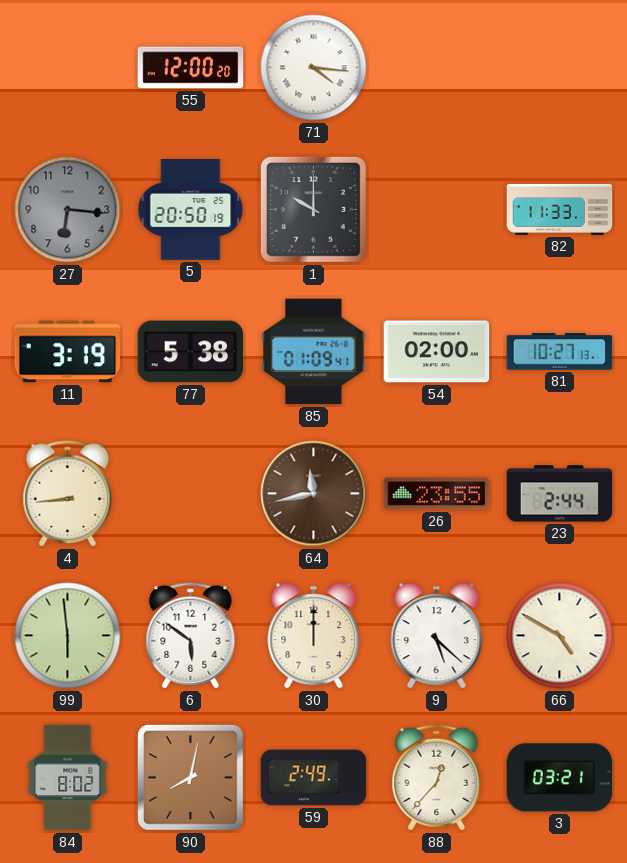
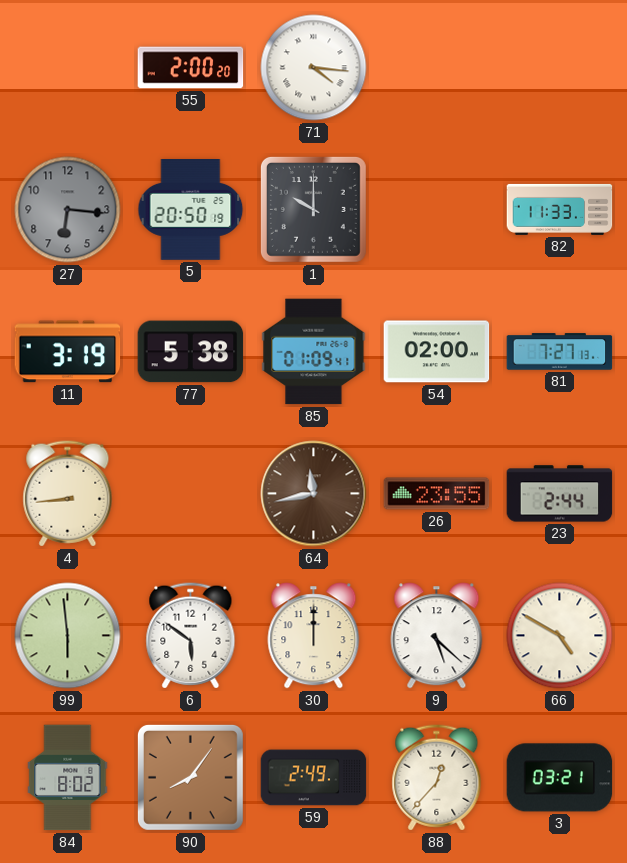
55: 12:00 -> 2:00 (191, 68)
81: 10:27 -> 7:27 (560, 352)
90: 8:02 -> 8:06 (190, 777)
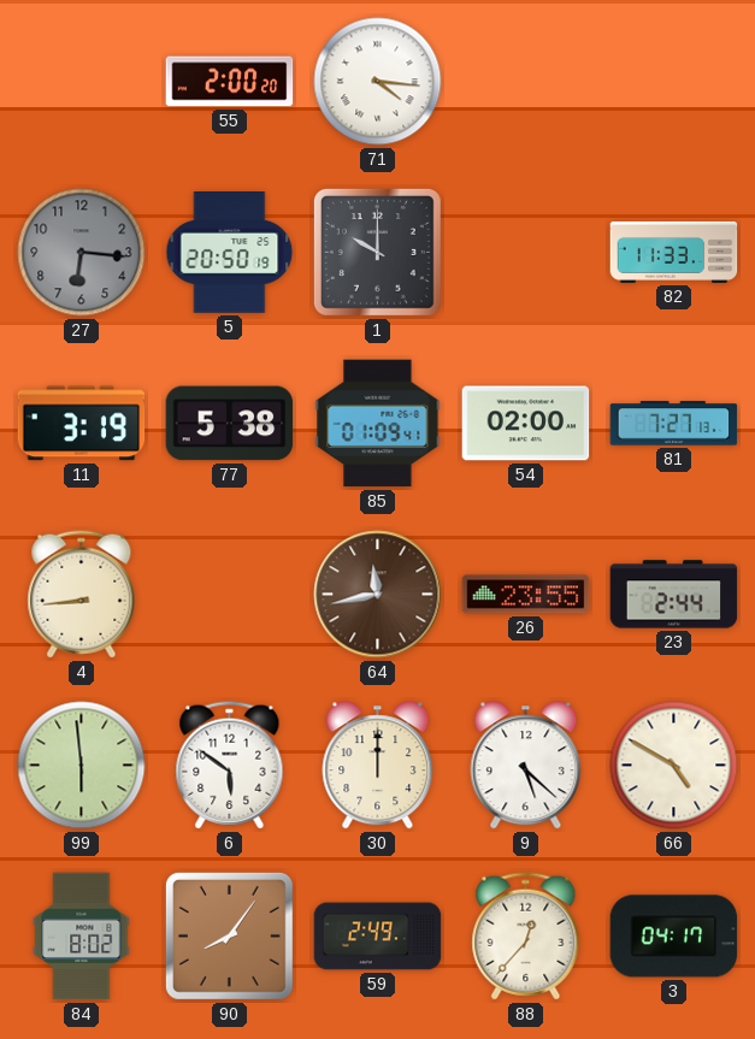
3: 03:21 -> 04:17 (674, 937)
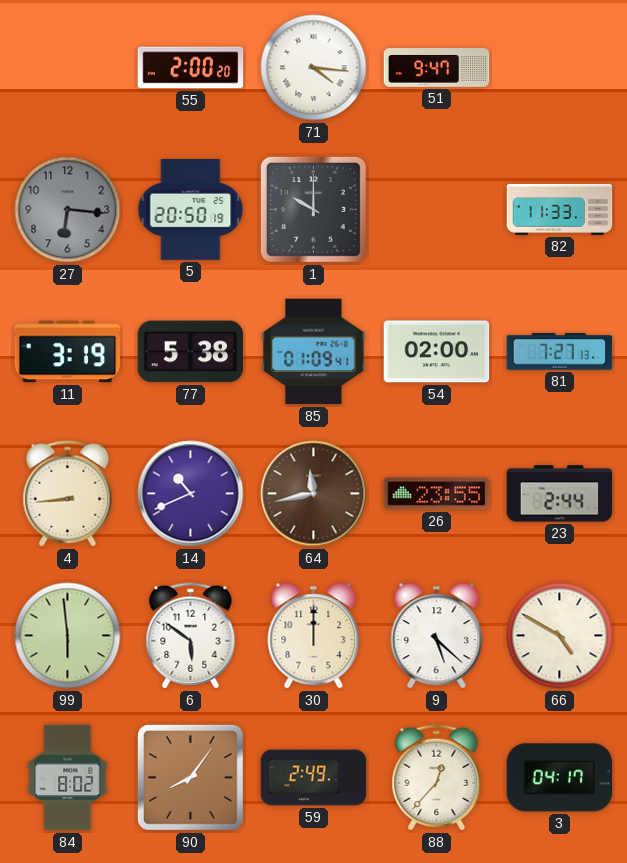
51: none -> 9:47 (437, 68)
14: none -> 10:41 (191, 494)
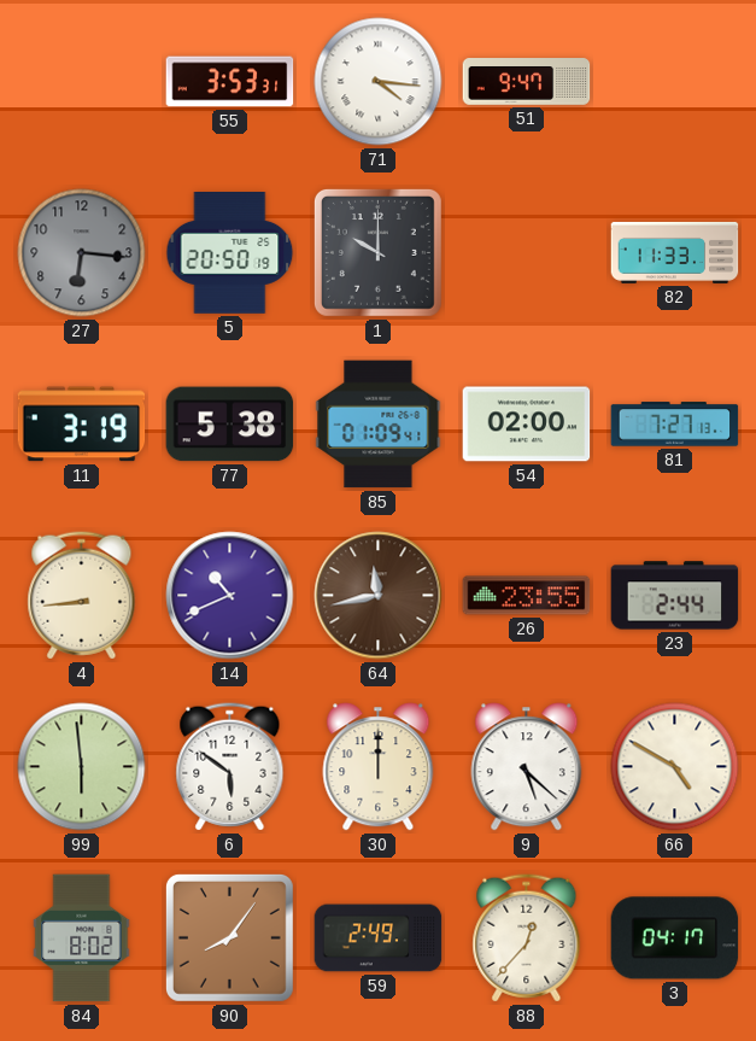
55: 2:00 -> 3:53 (230, 82)
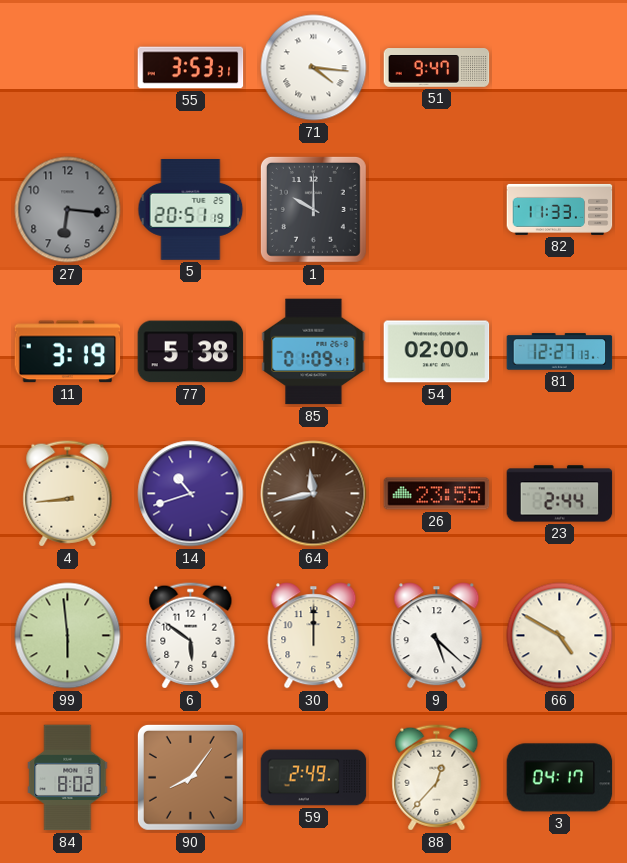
5: 20:50 -> 20:51 (191, 210)
81: 7:27 -> 12:27 (560, 352)
14: 10:41 -> 10:42 (191, 494)
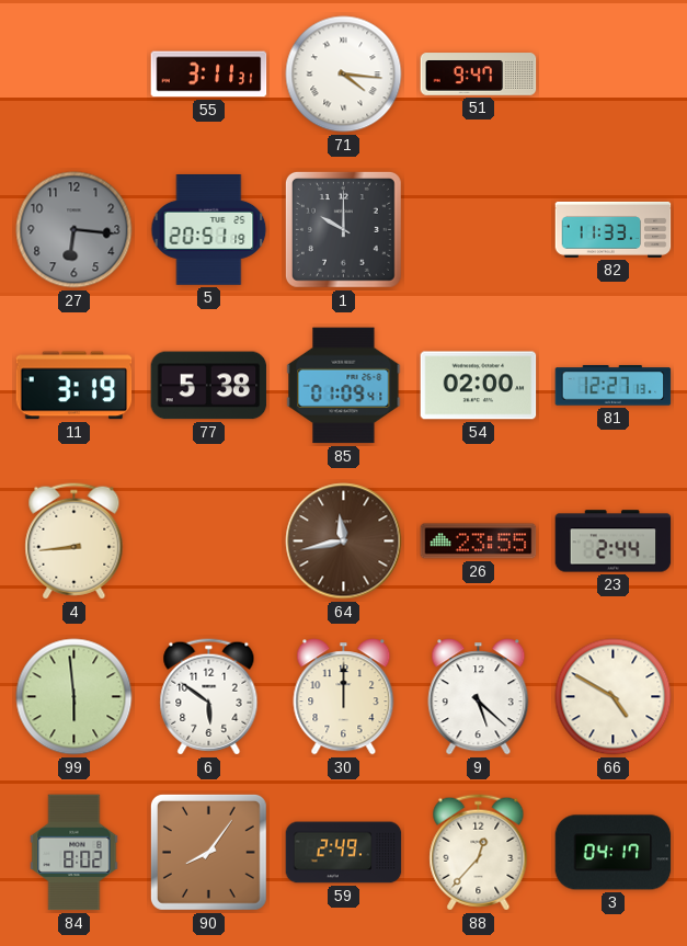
55: 3:53 -> 3:11 (209, 75)
14: 10:42 -> none (191, 494)
